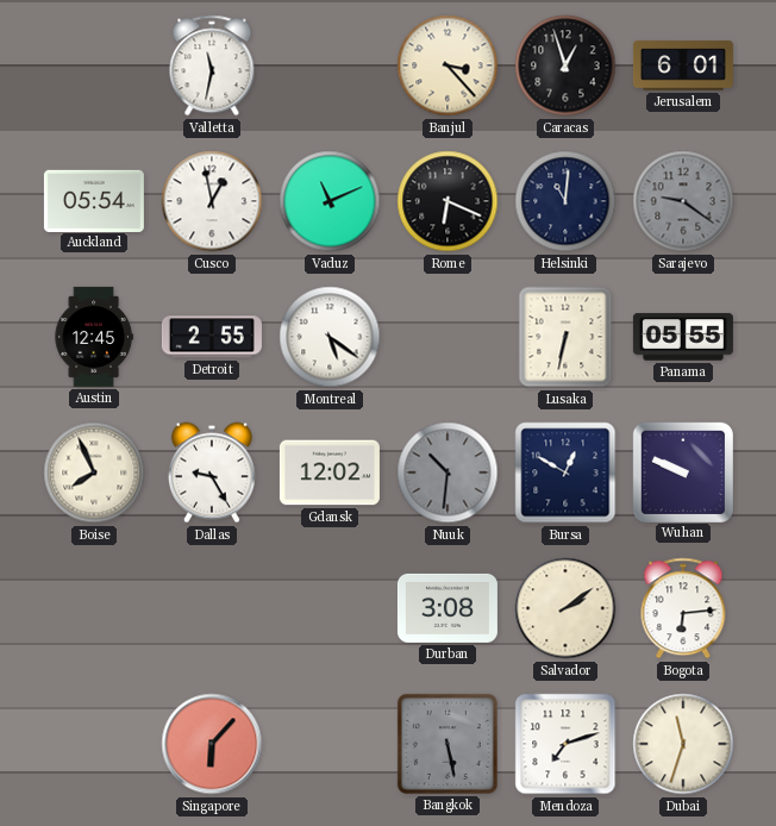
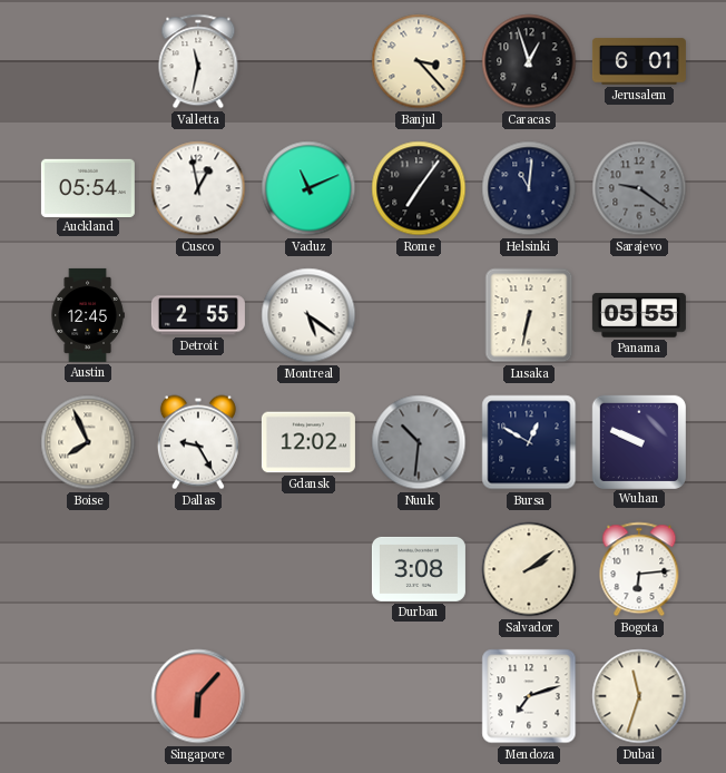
Rome: 6:19 -> 7:06 (419, 188)
Bangkok: 5:28 -> none (448, 744)
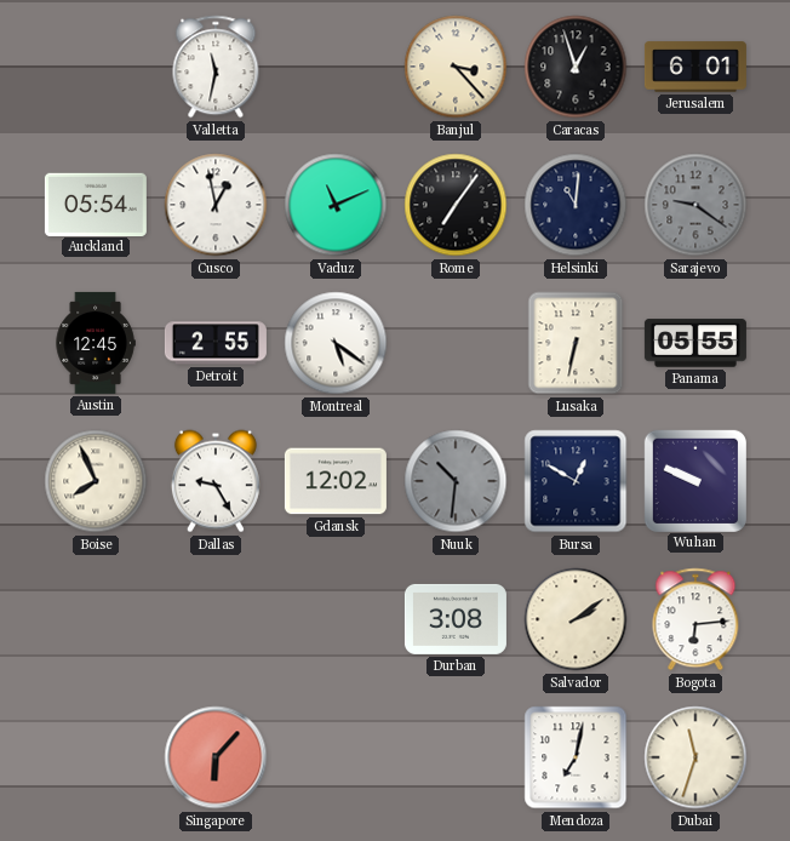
Mendoza: 7:12 -> 7:02 (576, 757)
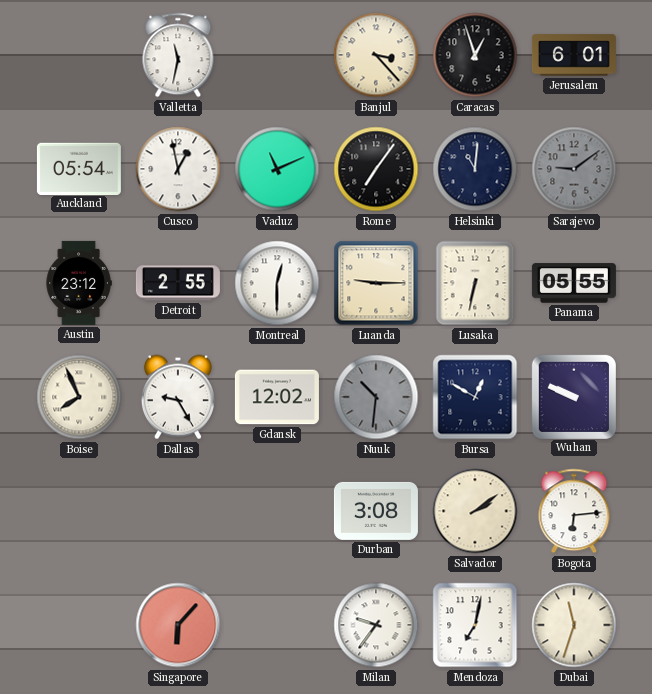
Sarajevo: 9:21 -> 9:09 (574, 169)
Austin: 12:45 -> 23:12 (79, 283)
Montreal: 5:21 -> 12:30 (277, 283)
Luanda: none -> 9:15 (376, 283)
Milan: none -> 9:36 (376, 625)
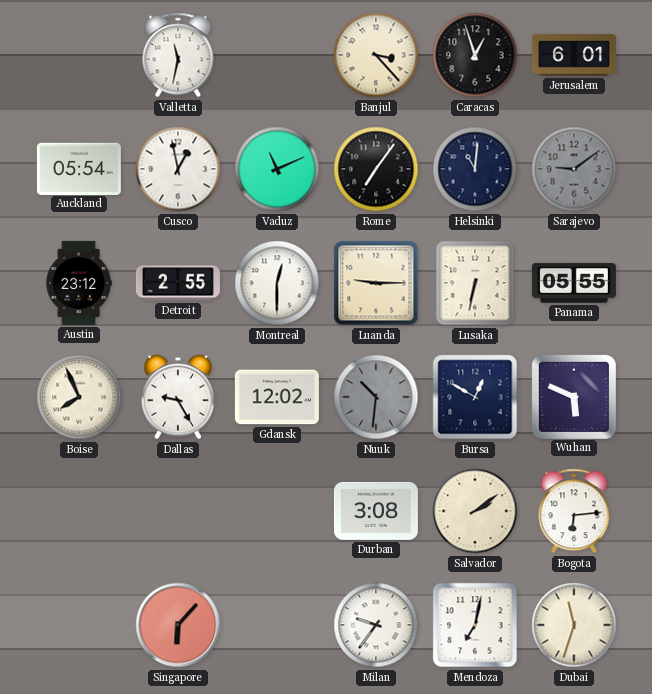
Wuhan: 9:49 -> 5:49 (573, 396)
